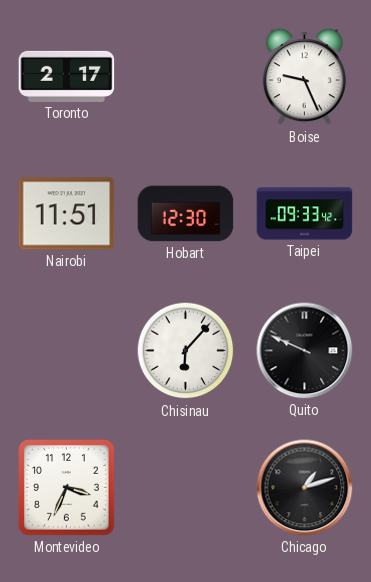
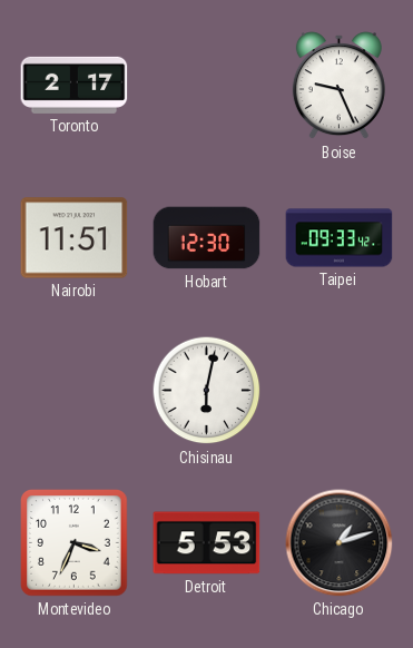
Chisinau: 6:07 -> 6:02 (207, 391)
Quito: 9:49 -> none (305, 351)
Detroit: none -> 5:53 (207, 543)
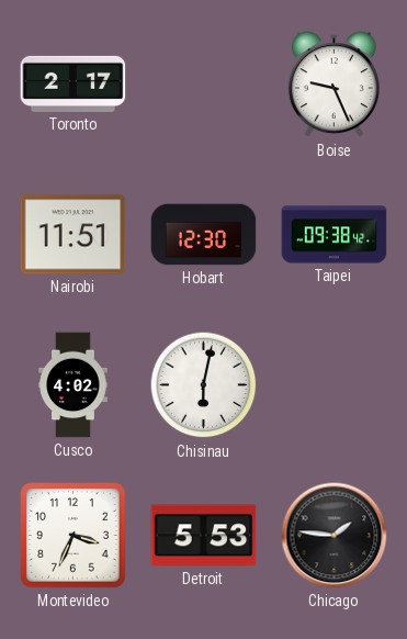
Taipei: 09:33 -> 09:38 (335, 235)
Cusco: none -> 4:02 (74, 385)
Chicago: 1:12 -> 1:46 (335, 536)
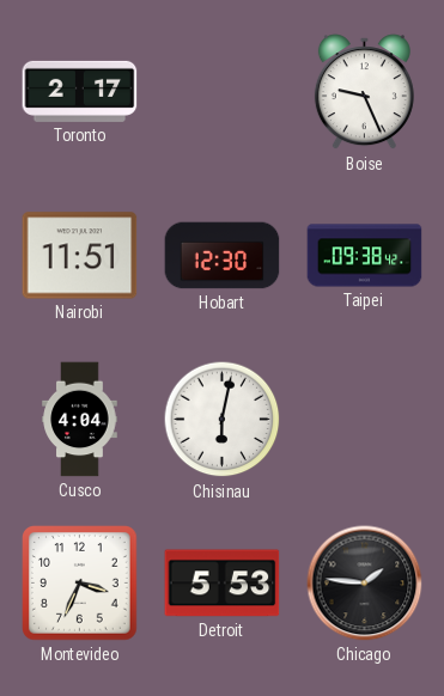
Cusco: 4:02 -> 4:04 (80, 420)
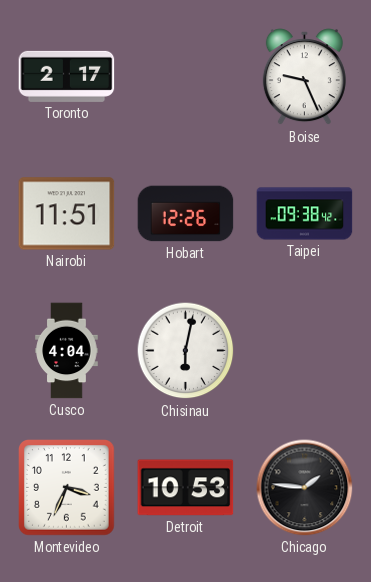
Hobart: 12:30 -> 12:26 (186, 214)
Detroit: 5:53 -> 10:53 (186, 488)
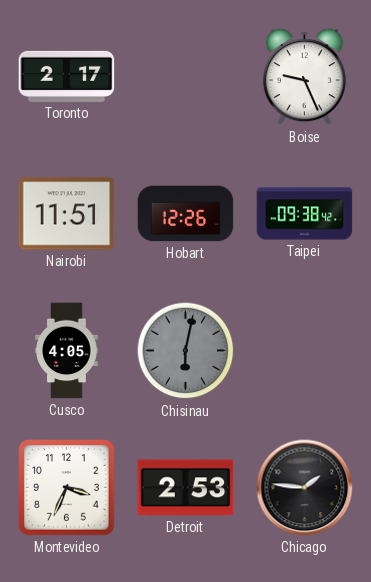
Cusco: 4:04 -> 4:05 (67, 351)
Chisinau dial: white -> grey (186, 351)
Detroit: 10:53 -> 2:53 (186, 488)
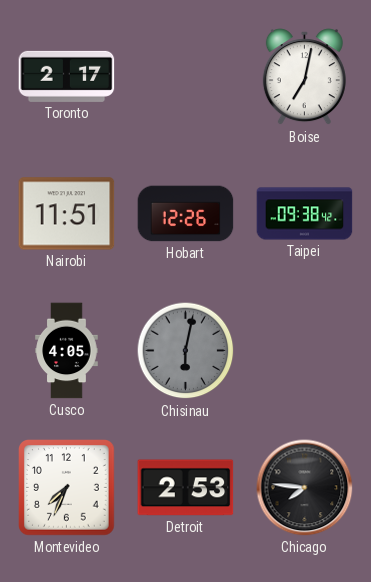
Boise: 9:26 -> 7:02 (304, 77)
Montevideo: 3:34 -> 7:34 (67, 488)
Chicago: 1:46 -> 7:46 (305, 488)
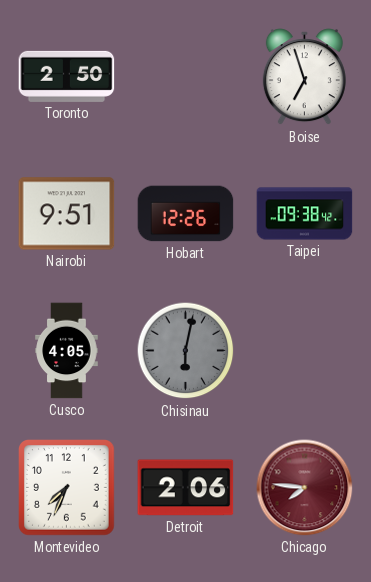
Toronto: 2:17 -> 2:50 (67, 76)
Boise: 7:02 -> 6:57 (304, 77)
Nairobi: 11:51 -> 9:51 (67, 214)
Detroit: 2:53 -> 2:06 (186, 488)
Chicago dial: black -> burgundy (305, 488)
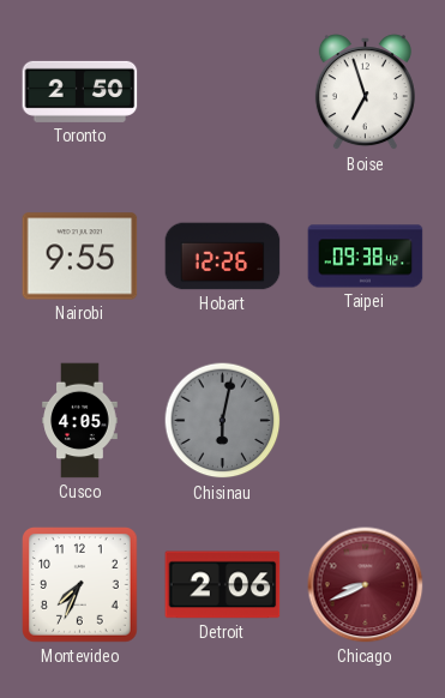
Nairobi: 9:51 -> 9:55 (80, 257)
Chicago: 7:46 -> 8:41 (366, 585)
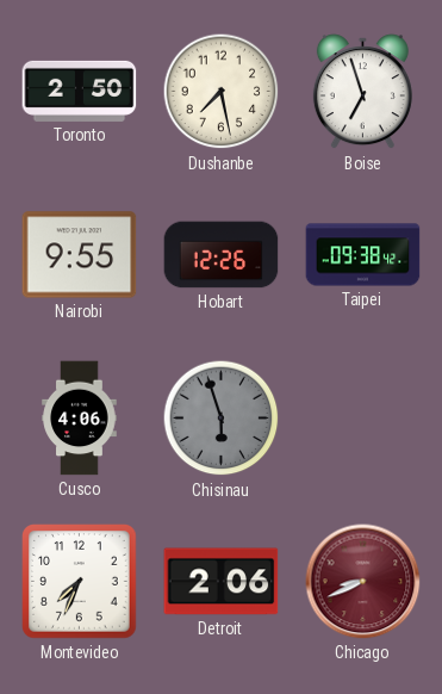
Dushanbe: none -> 7:28 (222, 92)
Cusco: 4:05 -> 4:06 (80, 419)
Chisinau: 6:02 -> 5:57 (222, 419)
